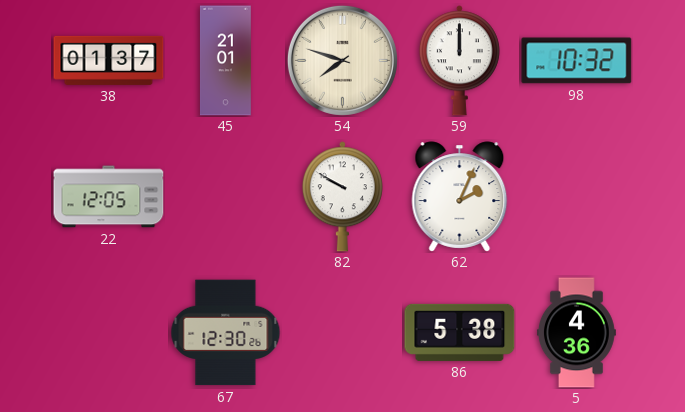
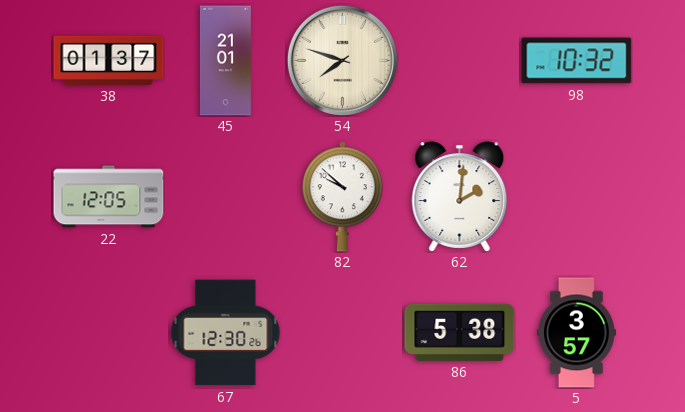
59: 12:00 -> none (459, 61)
82: 9:50 -> 9:52 (342, 197)
62: 2:04 -> 2:01 (460, 197)
5: 4:36 -> 3:57 (576, 333)
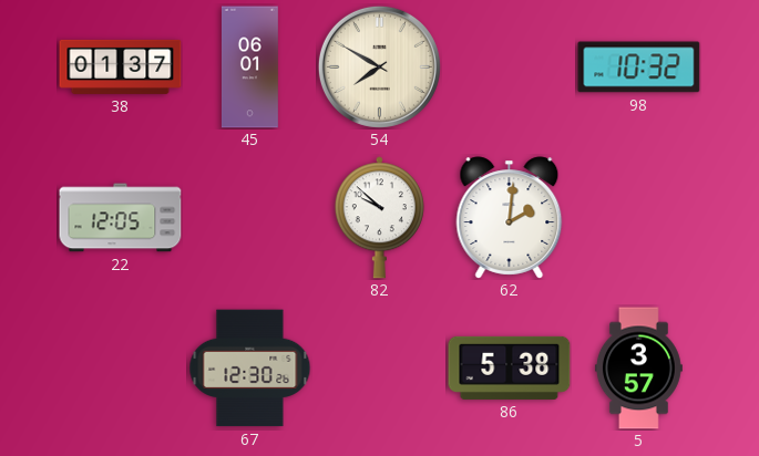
45: 21:01 -> 06:01 (249, 68)
54: 7:48 -> 7:50 (379, 66)
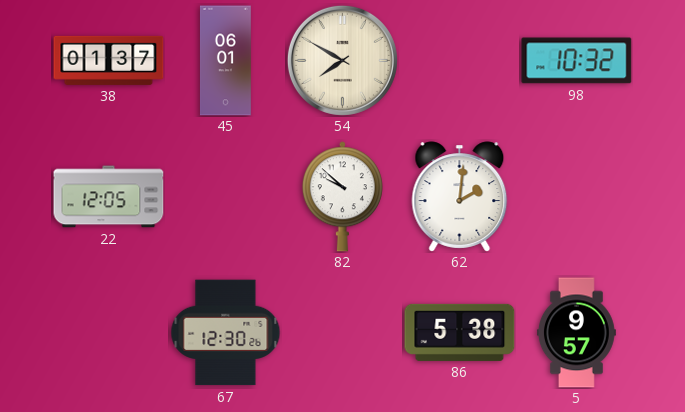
5: 3:57 -> 9:57 (576, 333)
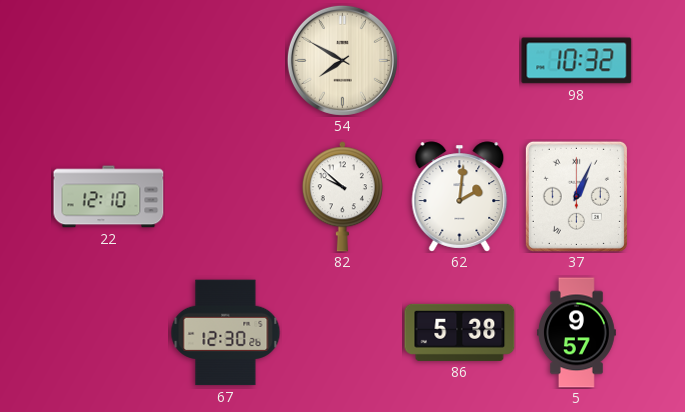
38: 01:37 -> none (109, 60)
45: 06:01 -> none (225, 61)
22: 12:05 -> 12:10 (109, 197)
37: none -> 1:04 (576, 196)
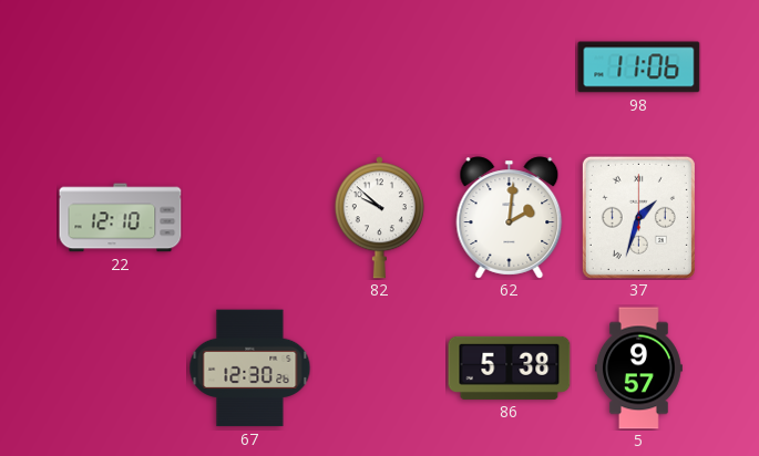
54: 7:50 -> none (342, 60)
98: 10:32 -> 11:06 (639, 68)
37: 1:04 -> 1:33 (638, 217)
